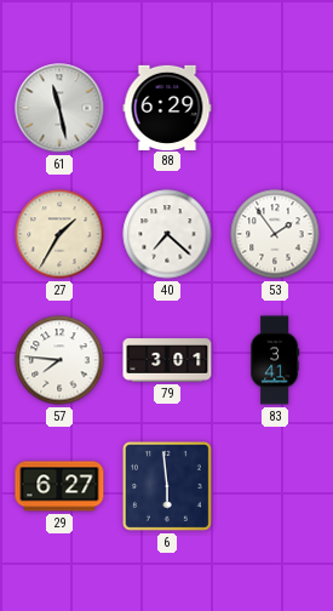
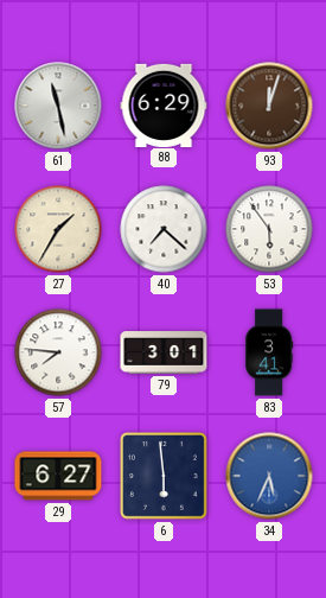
93: none -> 12:03 (269, 106)
53: 1:54 -> 5:54 (269, 229)
34: none -> 5:34 (269, 476)
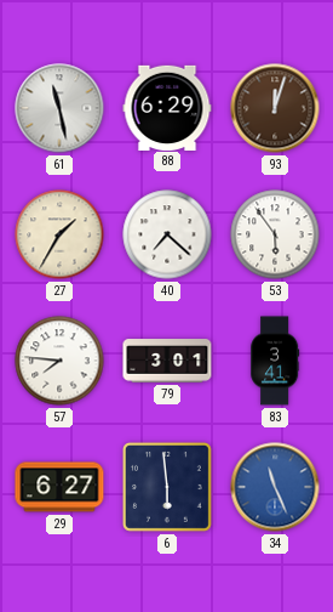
34: 5:34 -> 11:26 (275, 487)
